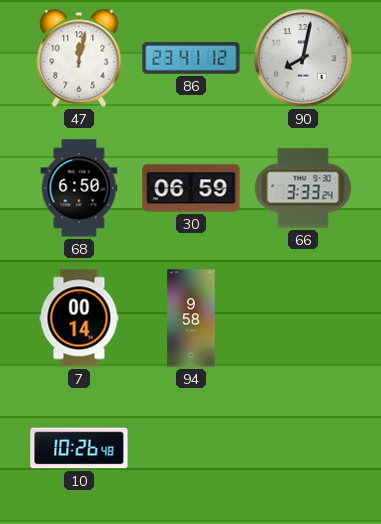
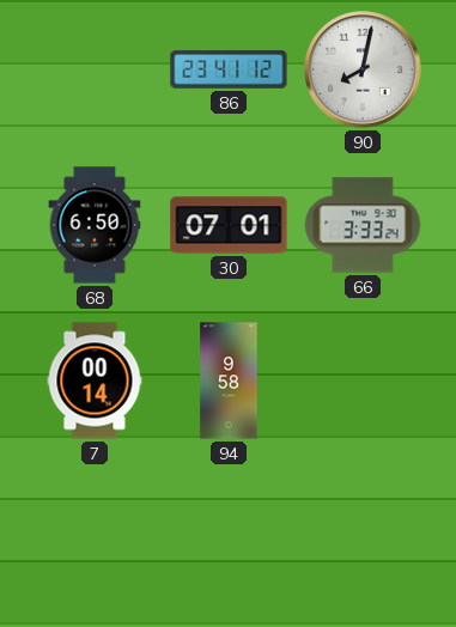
47: 12:02 -> none (79, 58)
30: 06:59 -> 07:01 (229, 225)
10: 10:26 -> none (79, 448)
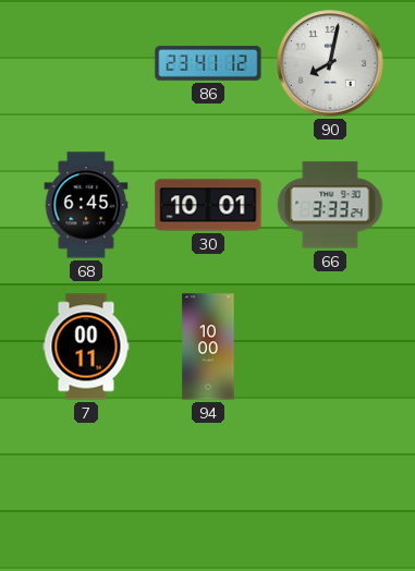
68: 6:50 -> 6:45 (86, 205)
30: 07:01 -> 10:01 (208, 205)
7: 00:14 -> 00:11 (86, 347)
94: 9:58 -> 10:00 (208, 347)
